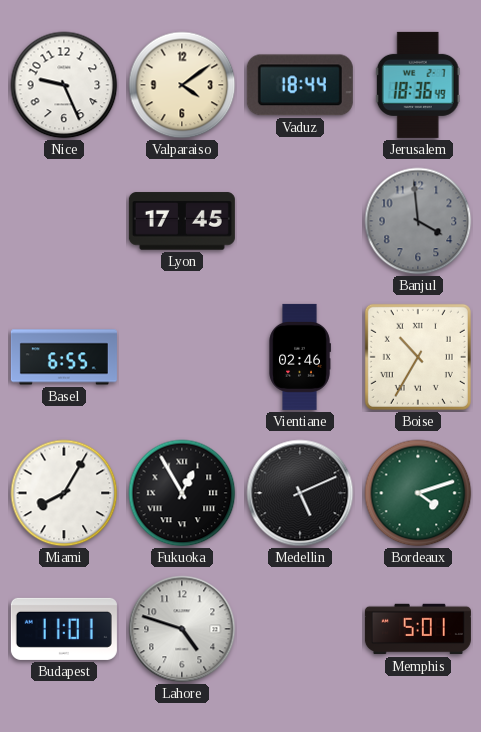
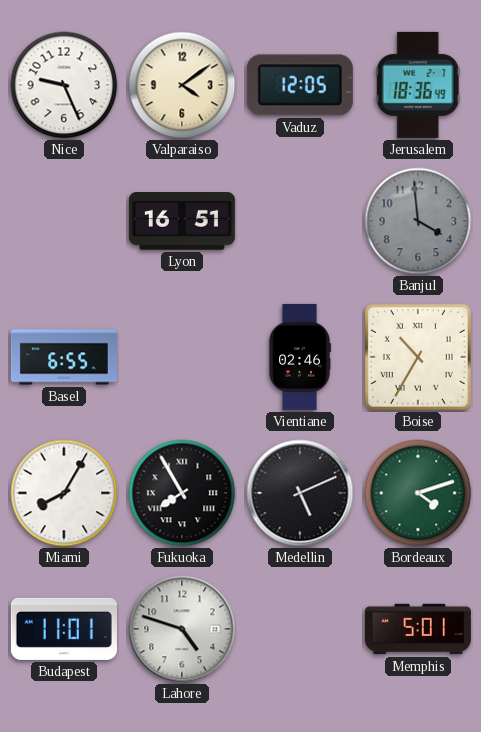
Vaduz: 18:44 -> 12:05 (300, 85)
Lyon: 17:45 -> 16:51 (182, 221)
Fukuoka: 12:55 -> 7:55 (182, 493)
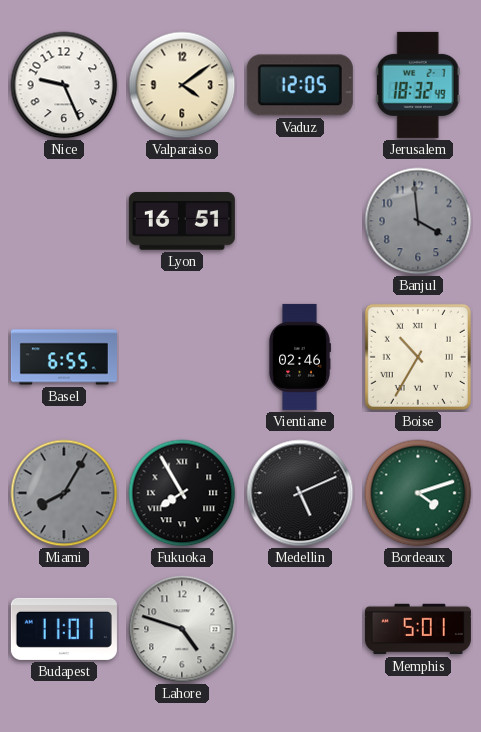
Jerusalem: 18:36 -> 18:32 (418, 85)
Miami dial: white -> grey (64, 493)
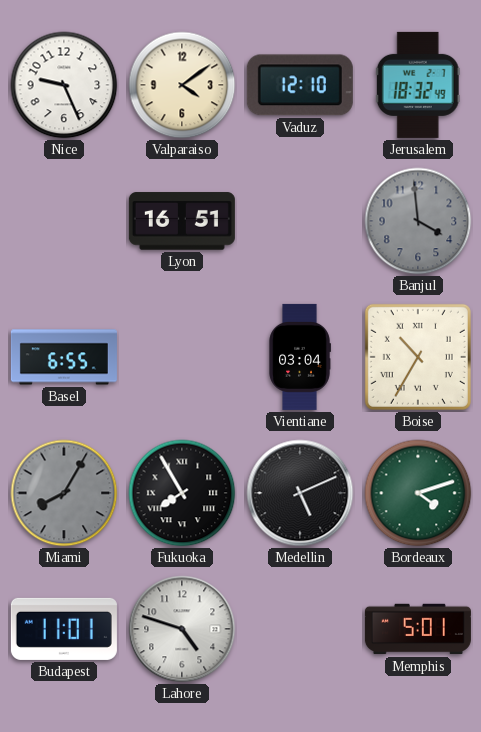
Vaduz: 12:05 -> 12:10 (300, 85)
Vientiane: 02:46 -> 03:04 (300, 357)
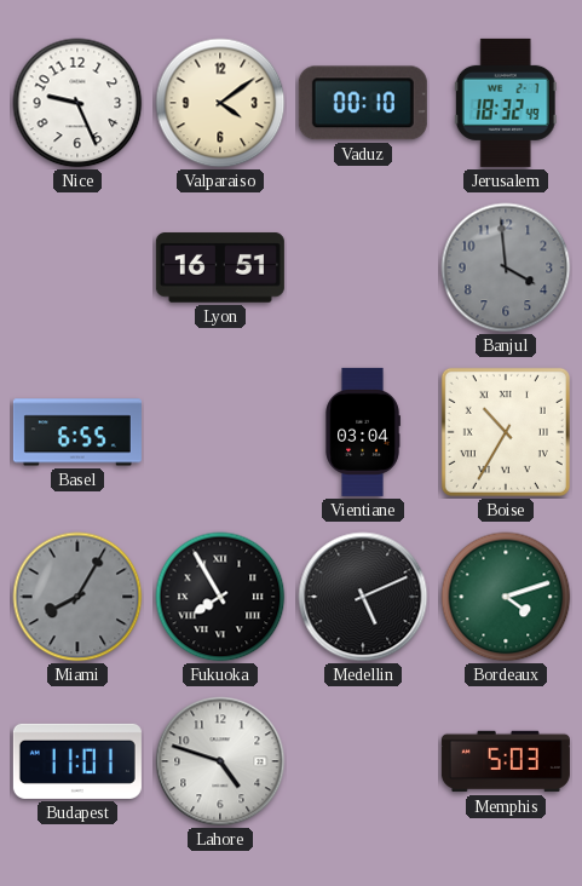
Vaduz: 12:10 -> 00:10 (363, 103)
Memphis: 5:01 -> 5:03 (506, 761)
